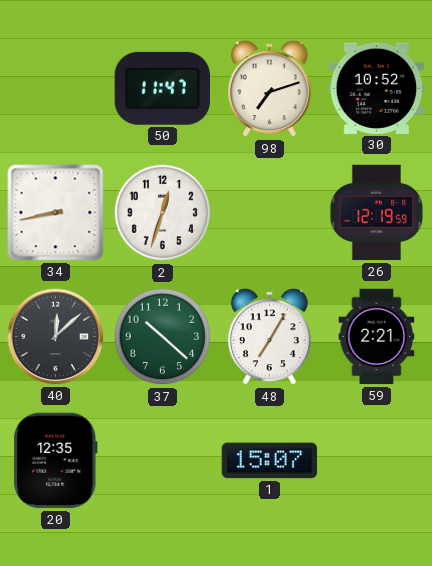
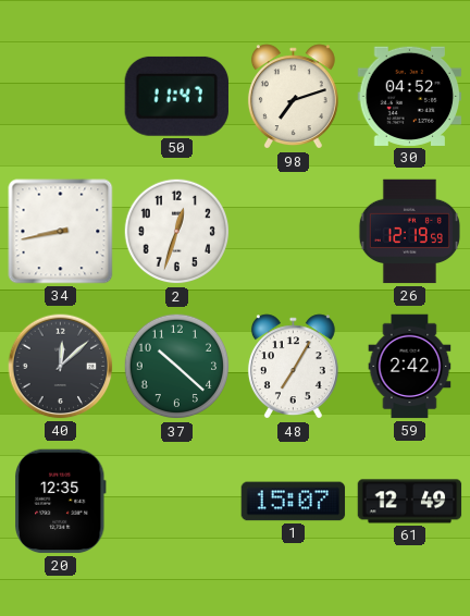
30: 10:52 -> 04:52 (410, 96)
59: 2:21 -> 2:42 (410, 367)
61: none -> 12:49 (410, 502)
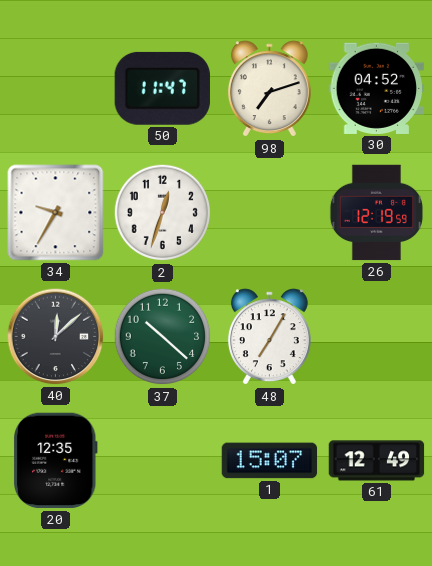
34: 8:43 -> 9:35 (56, 213)
59: 2:42 -> none (410, 367)
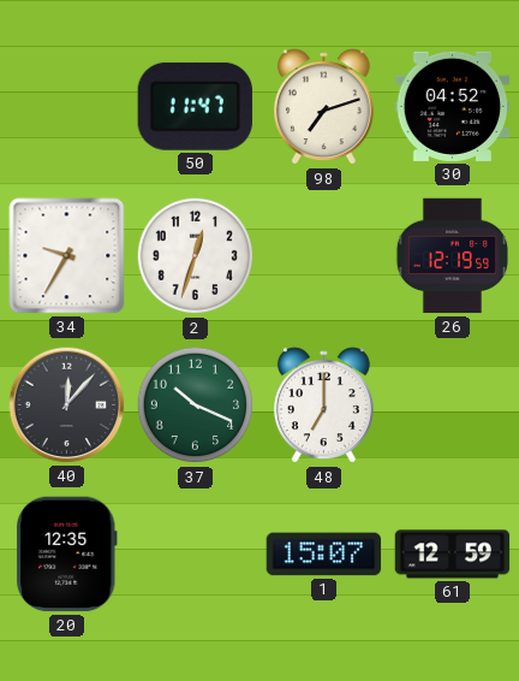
40: 12:08 -> 12:07 (67, 405)
37: 10:22 -> 10:19 (196, 405)
48: 7:05 -> 7:00 (323, 405)
61: 12:49 -> 12:59 (453, 555)
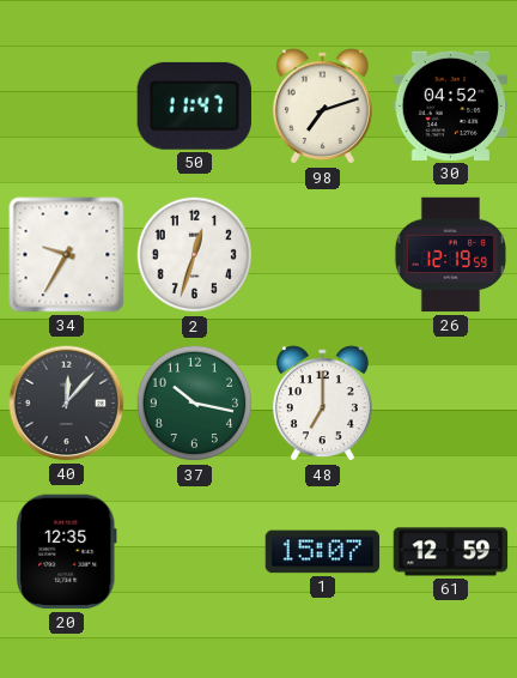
37: 10:19 -> 10:17 (195, 404)
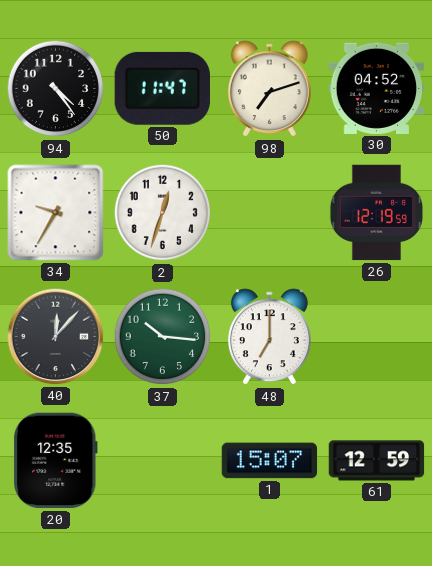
94: none -> 4:24 (56, 89)
37: 10:17 -> 10:16 (163, 337)
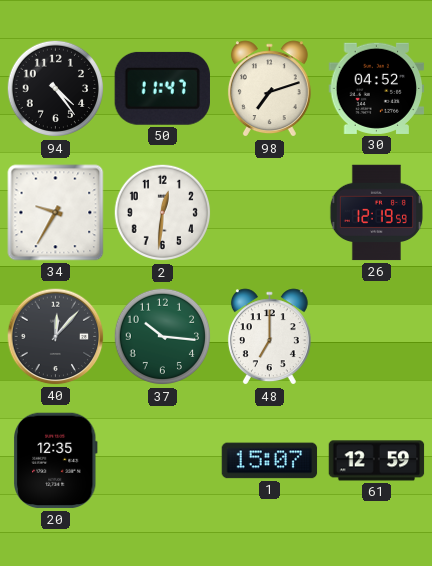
2: 12:33 -> 12:31 (163, 213)
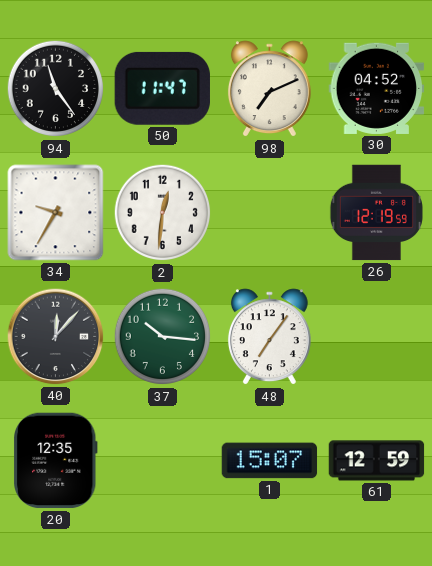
94: 4:24 -> 11:24 (56, 89)
98: 7:12 -> 7:11 (269, 89)
48: 7:00 -> 7:06 (269, 337)
